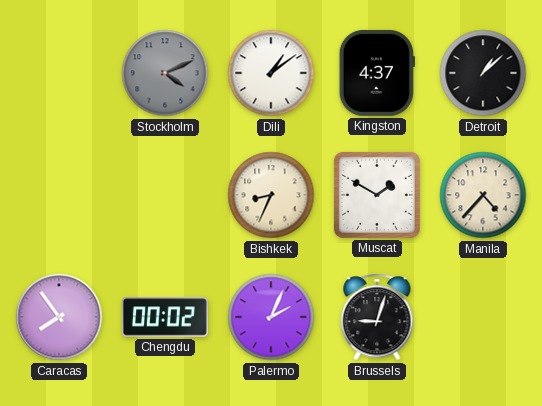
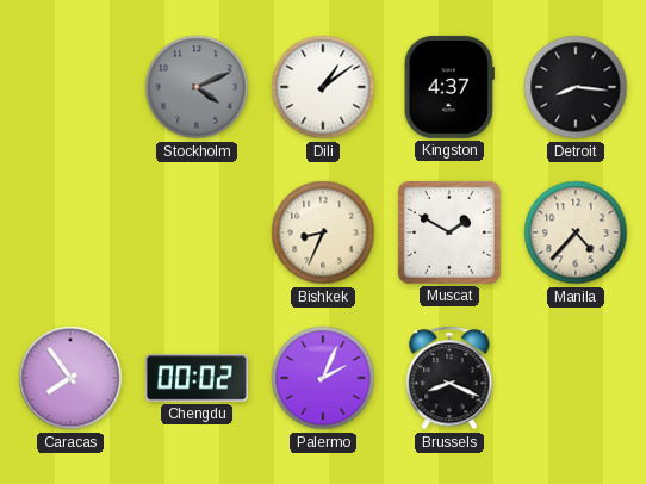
Detroit: 1:08 -> 8:16 (576, 87)
Brussels: 9:03 -> 8:19 (449, 378)
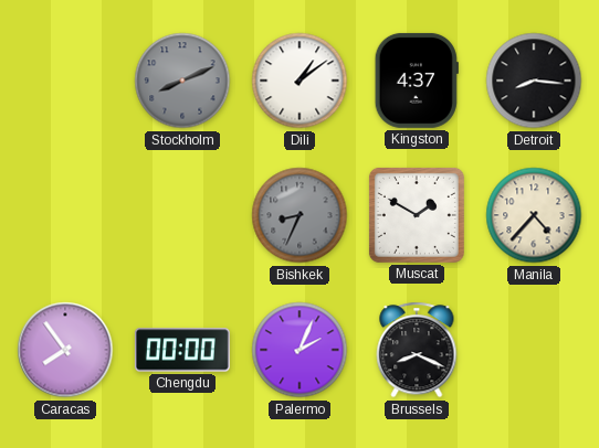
Stockholm: 4:11 -> 8:11 (182, 81)
Bishkek dial: cream -> grey (299, 215)
Chengdu: 00:02 -> 00:00 (182, 350)
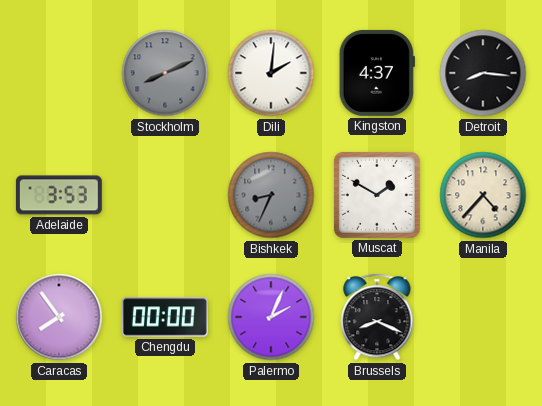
Dili: 1:09 -> 2:01 (271, 73)
Adelaide: none -> 3:53 (59, 195)
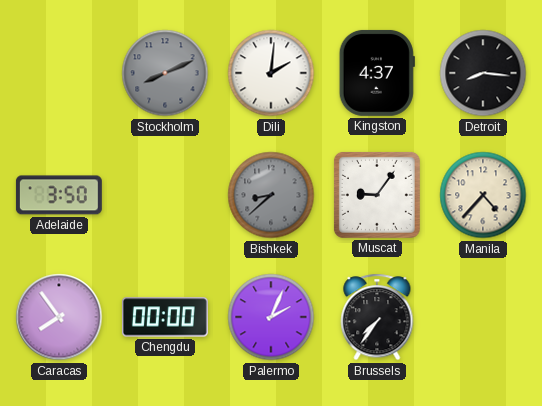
Adelaide: 3:53 -> 3:50 (59, 195)
Bishkek: 8:34 -> 8:38 (271, 195)
Muscat: 1:50 -> 9:06 (377, 195)
Brussels: 8:19 -> 7:36 (377, 317)
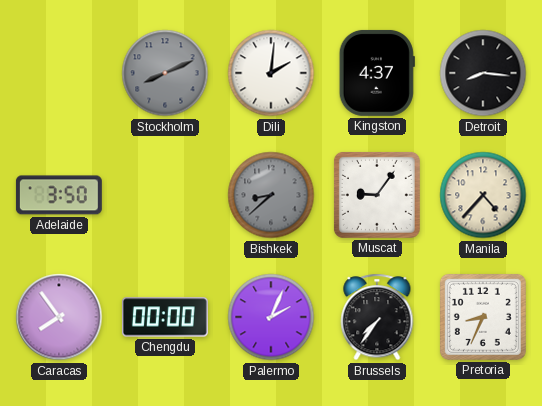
Pretoria: none -> 8:34 (483, 317)
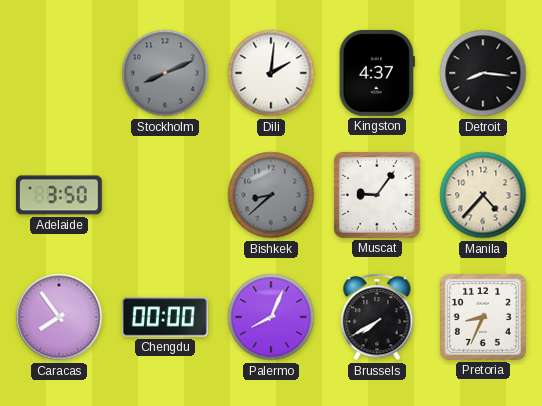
Palermo: 2:04 -> 8:04 (271, 317)
Brussels: 7:36 -> 7:40 (377, 317)
